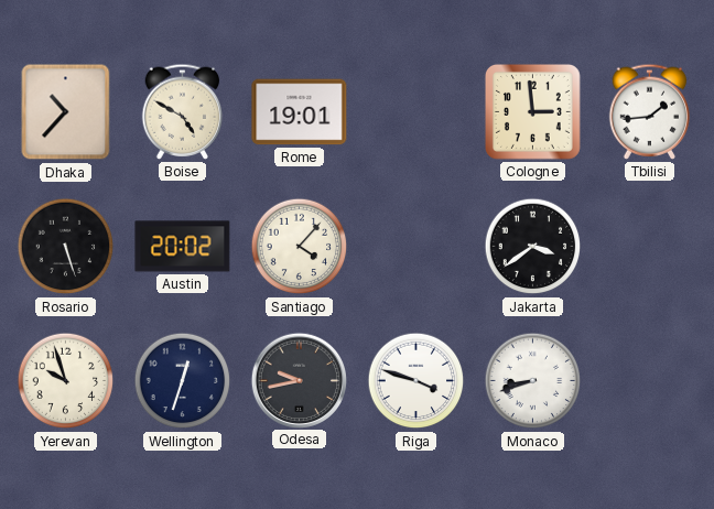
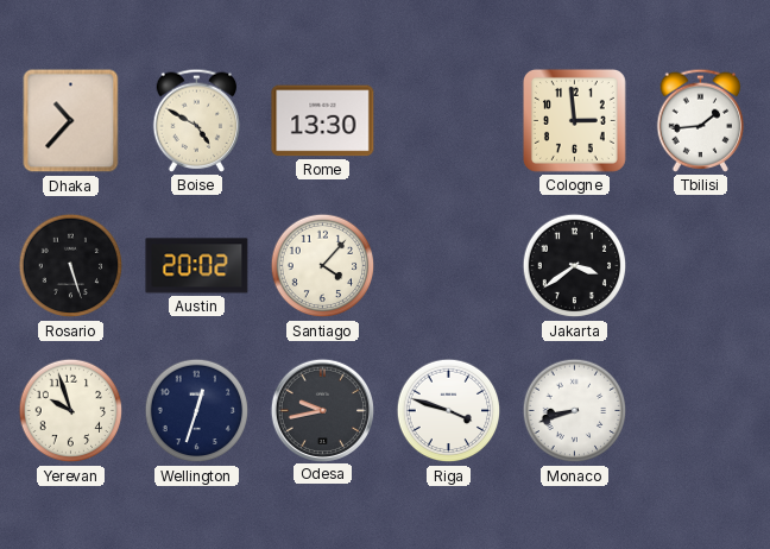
Rome: 19:01 -> 13:30 (323, 121)
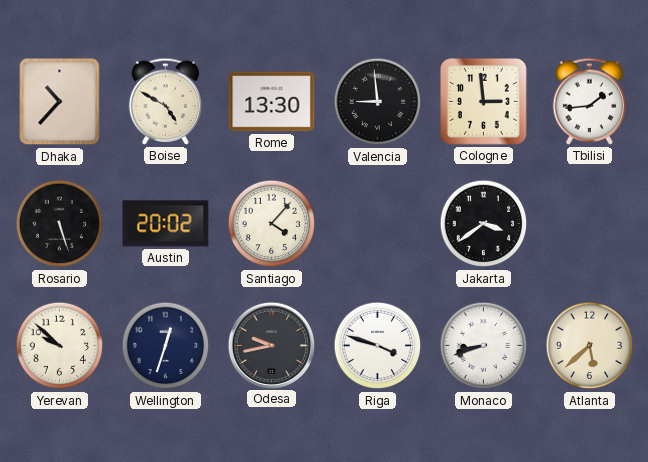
Valencia: none -> 8:59 (378, 102)
Yerevan: 9:57 -> 9:52 (60, 346)
Atlanta: none -> 5:38 (590, 346)
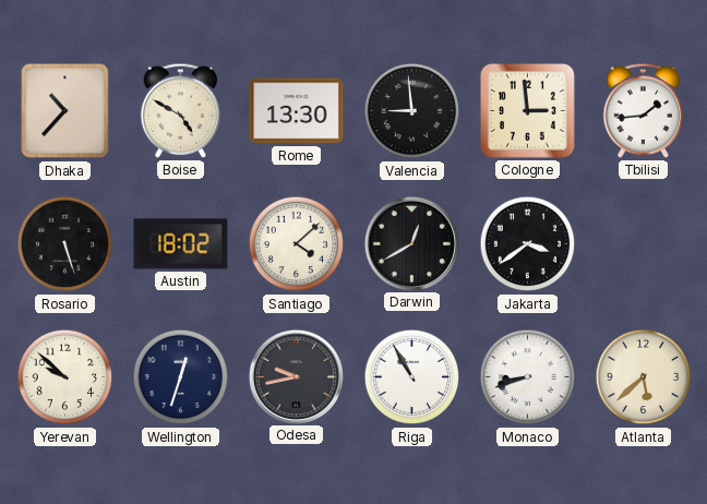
Austin: 20:02 -> 18:02 (181, 244)
Santiago: 4:07 -> 4:08 (297, 244)
Darwin: none -> 12:40 (411, 243)
Riga: 3:48 -> 10:55 (412, 377)
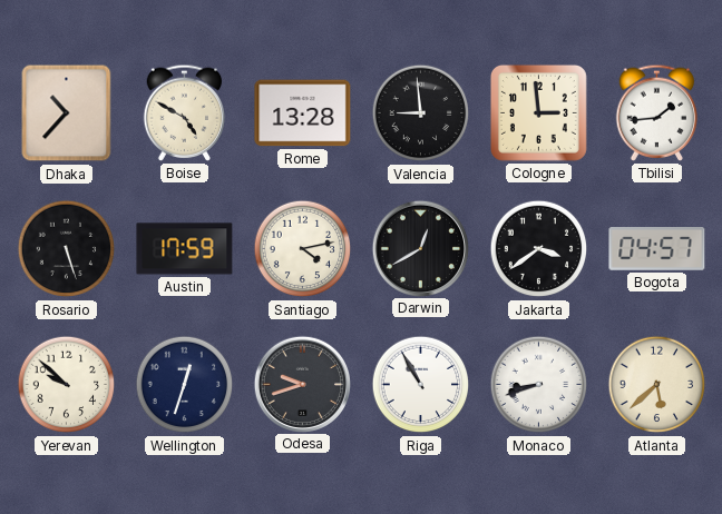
Rome: 13:30 -> 13:28 (303, 113)
Austin: 18:02 -> 17:59 (185, 249)
Santiago: 4:08 -> 4:13 (303, 249)
Bogota: none -> 04:57 (657, 249)
Odesa: 9:43 -> 9:42 (302, 384)
